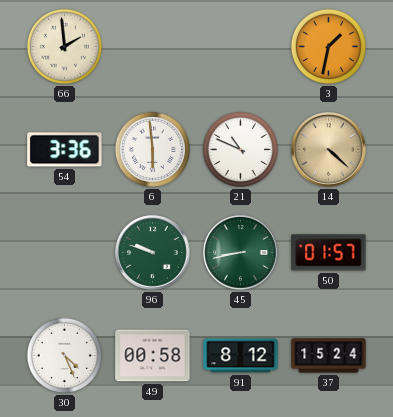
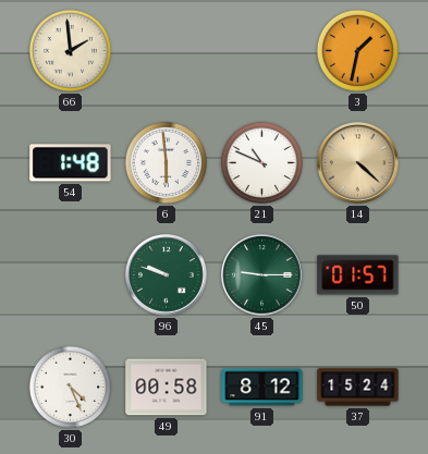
54: 3:36 -> 1:48 (71, 163)
45: 8:43 -> 9:15 (262, 275)
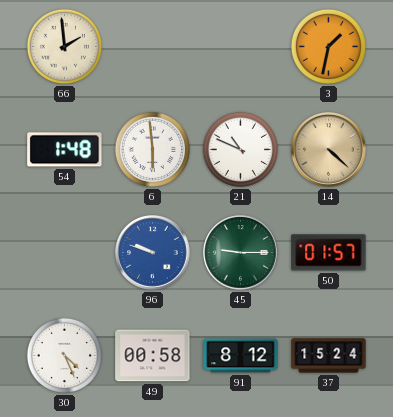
96 dial: green -> blue (153, 253)
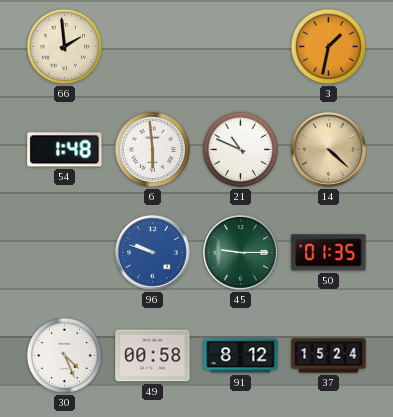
50: 01:57 -> 01:35 (329, 253)
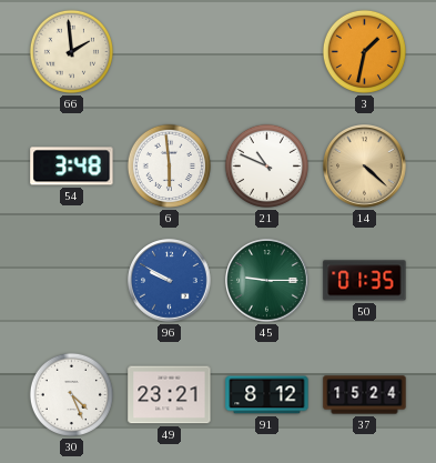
54: 1:48 -> 3:48 (72, 167)
96: 9:48 -> 9:50 (170, 281)
49: 00:58 -> 23:21 (170, 395)
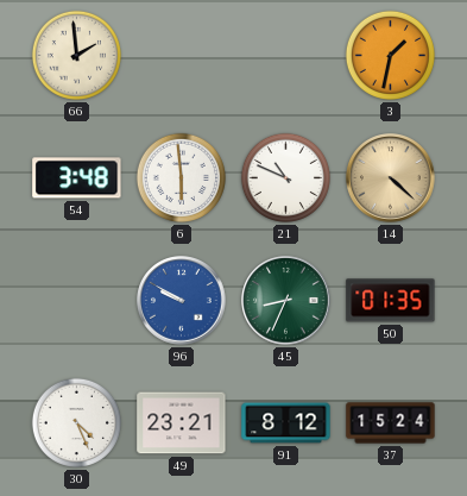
45: 9:15 -> 8:34 (286, 301)
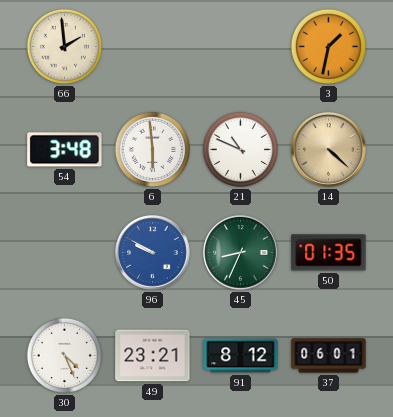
37: 15:24 -> 06:01 (329, 356)
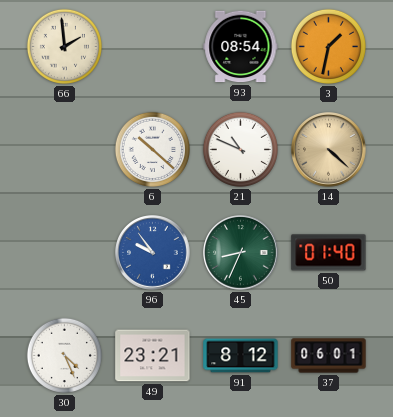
93: none -> 08:54 (241, 47)
54: 3:48 -> none (65, 150)
6: 5:59 -> 10:22 (152, 149)
96: 9:50 -> 9:54 (153, 253)
50: 01:35 -> 01:40 (329, 253)
